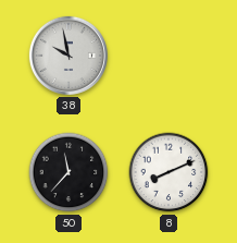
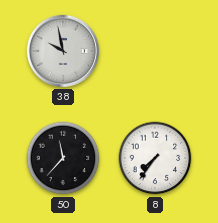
8: 8:11 -> 7:36 (155, 158)
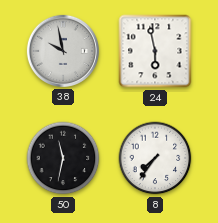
24: none -> 5:58 (155, 51)
50: 11:37 -> 11:32 (63, 158)
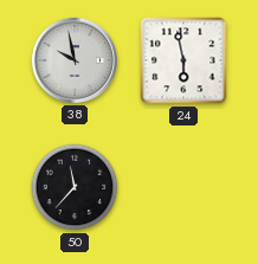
50: 11:32 -> 11:37 (75, 187)
8: 7:36 -> none (155, 158)
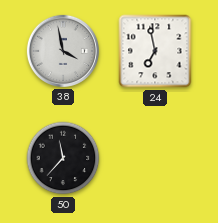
38: 9:58 -> 3:58 (63, 51)
24: 5:58 -> 6:58 (155, 51)
